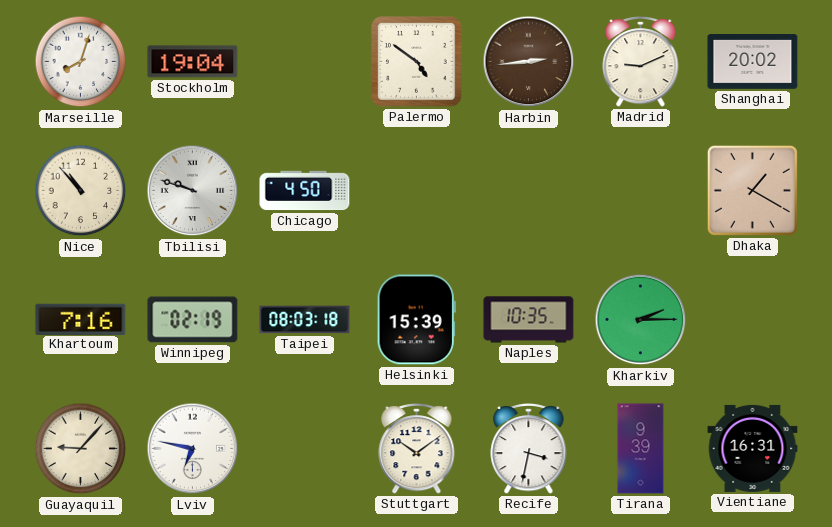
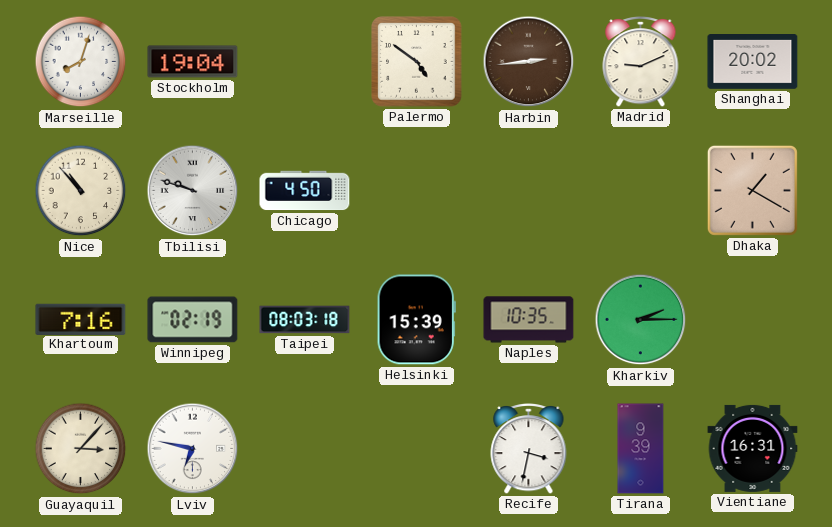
Guayaquil: 9:07 -> 3:07 (81, 449)
Stuttgart: 10:09 -> none (417, 448)
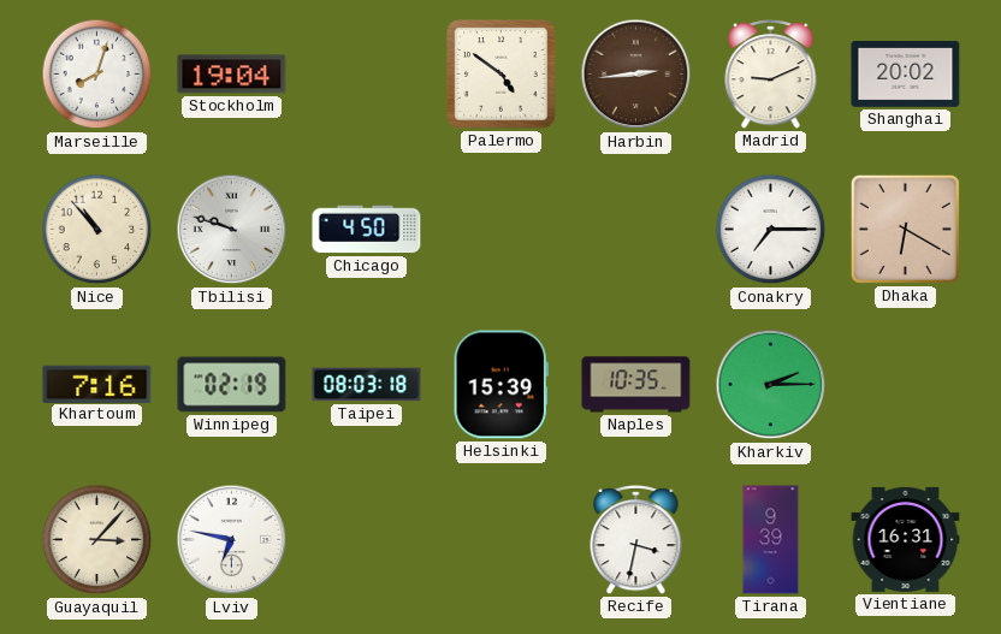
Conakry: none -> 7:15 (771, 230)
Dhaka: 1:20 -> 6:20 (905, 229)
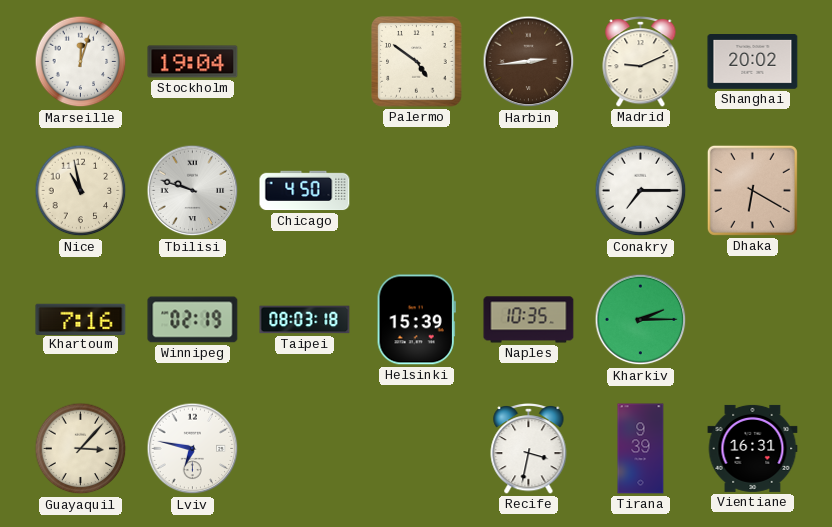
Marseille: 8:03 -> 12:03 (81, 62)
Nice: 10:53 -> 10:58 (81, 191)
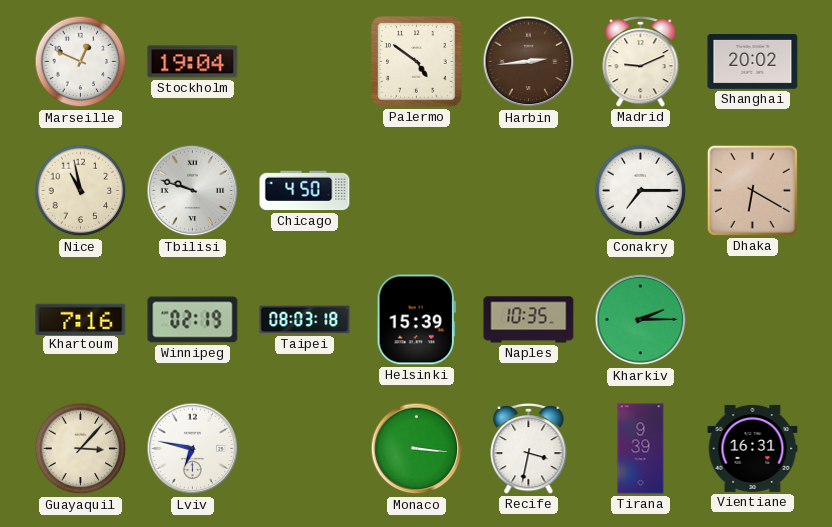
Marseille: 12:03 -> 12:49 (81, 62)
Monaco: none -> 3:16 (417, 449)
